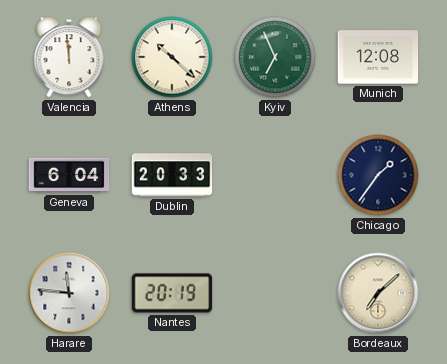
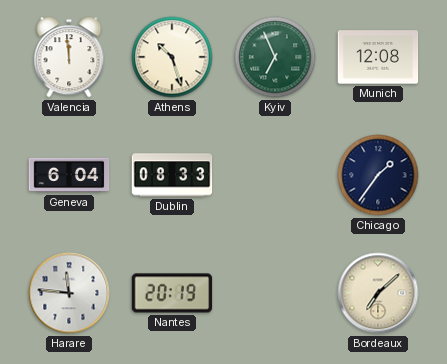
Athens: 10:22 -> 10:27 (172, 57)
Dublin: 20:33 -> 08:33 (172, 175)
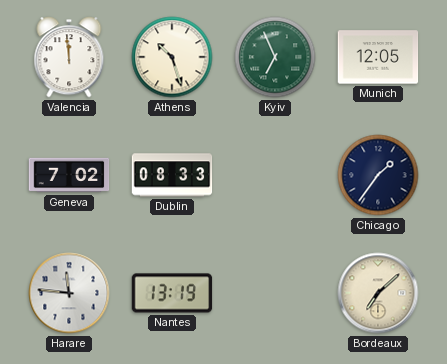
Munich: 12:08 -> 12:05 (378, 57)
Geneva: 6:04 -> 7:02 (69, 175)
Nantes: 20:19 -> 13:19 (172, 293)
